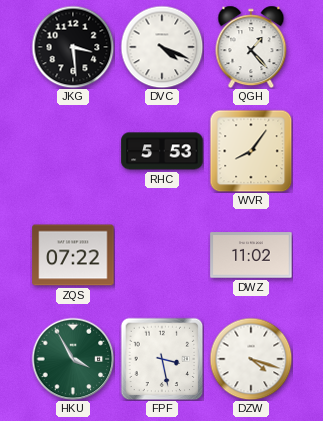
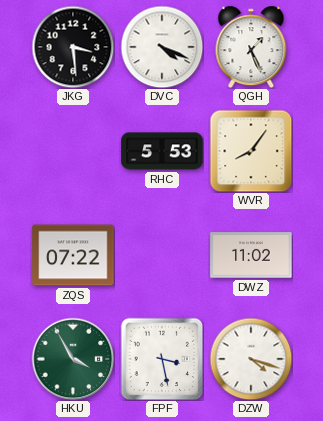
QGH: 1:23 -> 1:26 (251, 47)
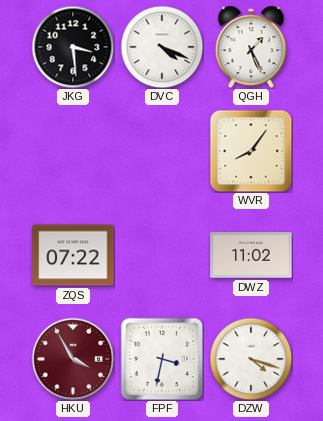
RHC: 5:53 -> none (162, 151)
HKU dial: green -> burgundy (73, 359)
FPF: 3:28 -> 3:32 (162, 359)
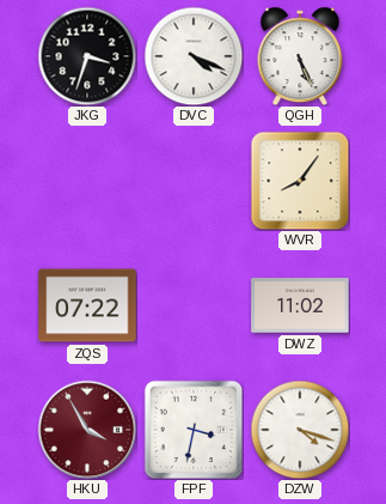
JKG: 3:29 -> 3:33 (87, 56)
QGH: 1:26 -> 5:26 (300, 56)
